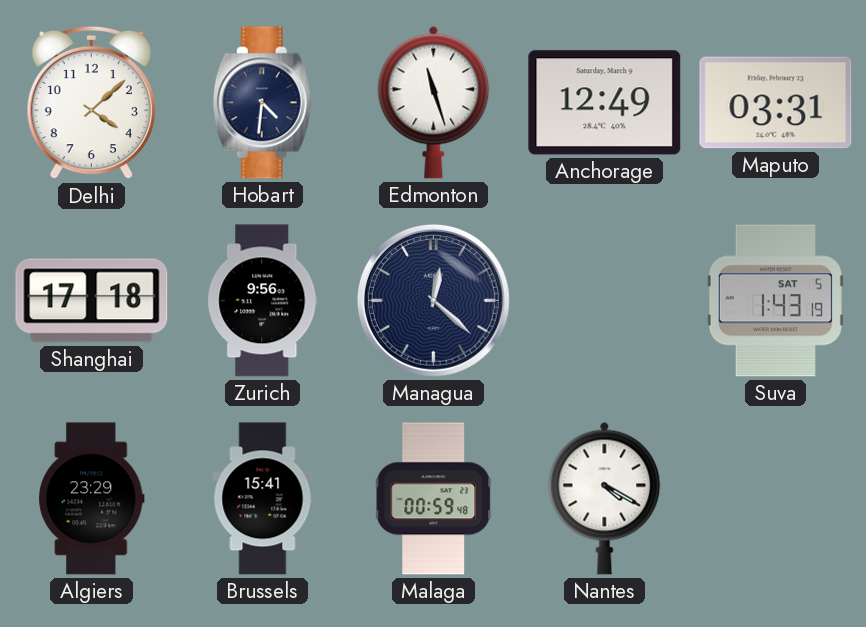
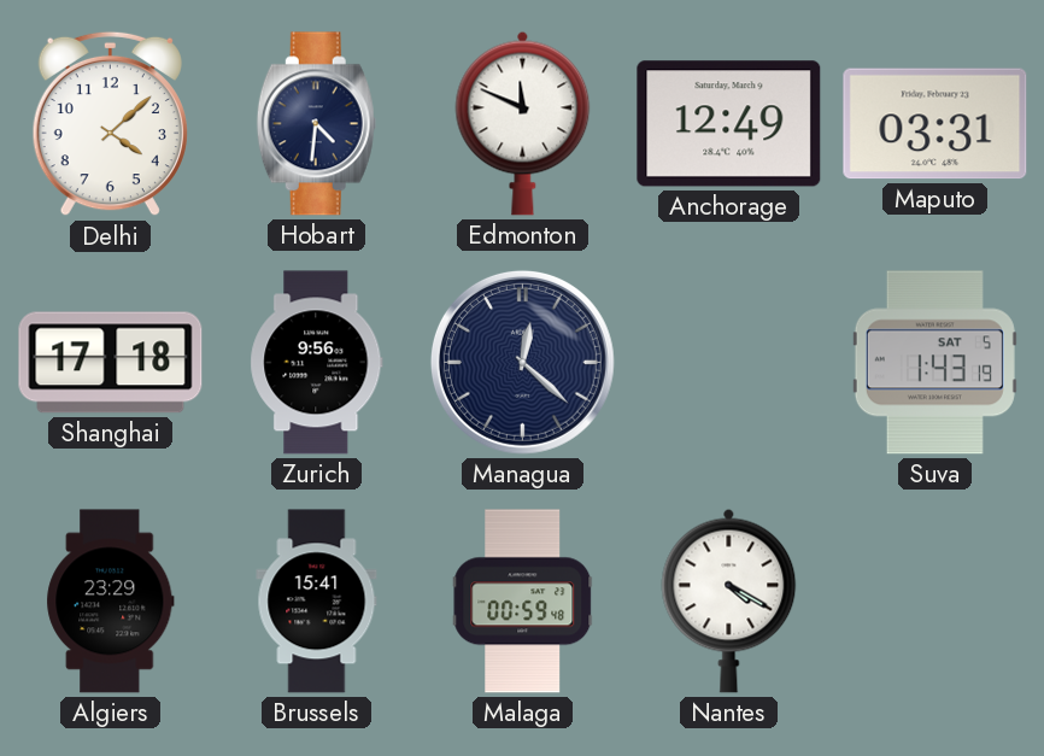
Edmonton: 11:27 -> 11:49 (523, 123)
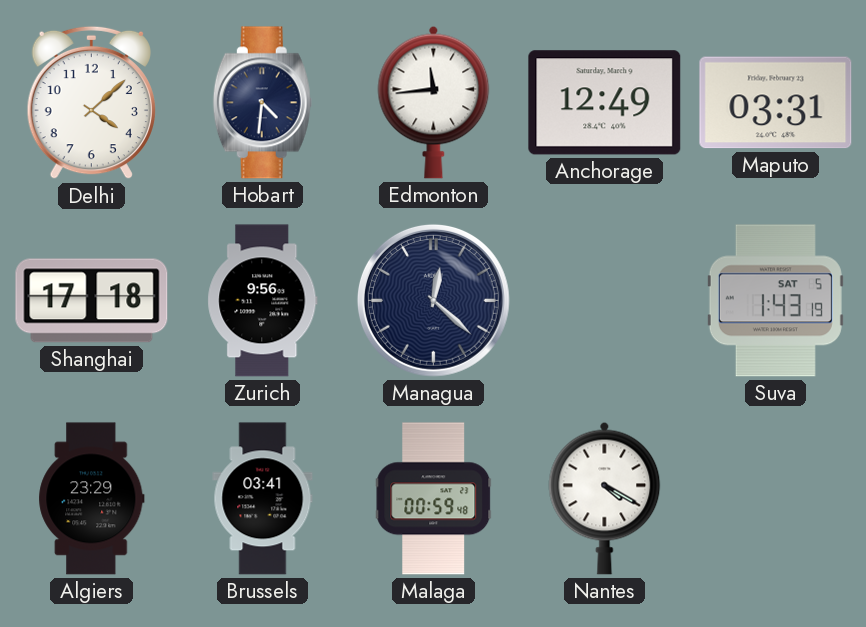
Edmonton: 11:49 -> 11:44 (434, 102)
Brussels: 15:41 -> 03:41 (263, 499)
